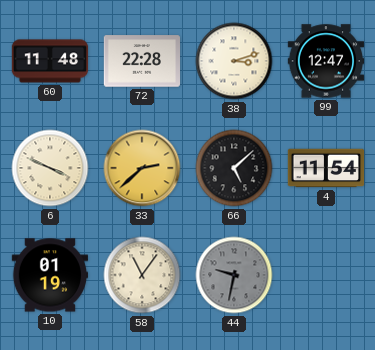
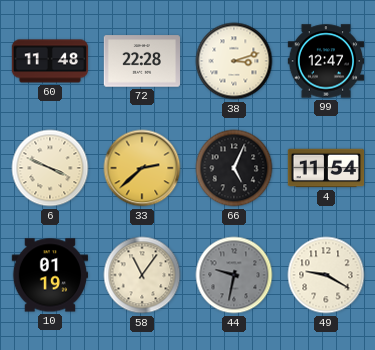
66: 5:08 -> 5:04 (234, 168)
49: none -> 9:20 (326, 275)
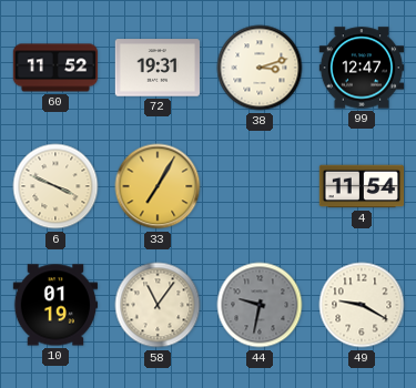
60: 11:48 -> 11:52 (55, 68)
72: 22:28 -> 19:31 (158, 68)
33: 2:38 -> 7:05 (158, 186)
66: 5:04 -> none (234, 168)
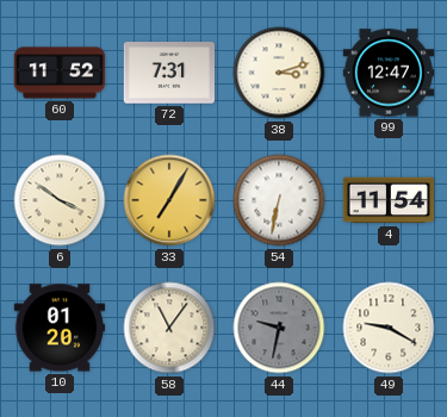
72: 19:31 -> 7:31 (169, 73)
6: 3:49 -> 3:51 (60, 200)
54: none -> 6:32 (279, 200)
10: 01:19 -> 01:20 (60, 328)
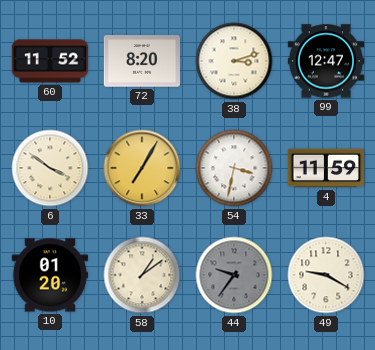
72: 7:31 -> 8:20 (142, 61)
54: 6:32 -> 3:32 (234, 168)
4: 11:54 -> 11:59 (326, 168)
58: 11:06 -> 1:09 (142, 275)
44: 9:32 -> 9:36 (234, 275)
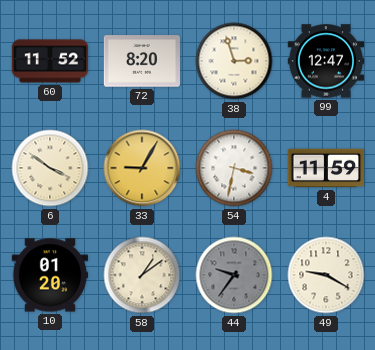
38: 3:12 -> 2:57 (234, 61)
33: 7:05 -> 9:05 (142, 168)
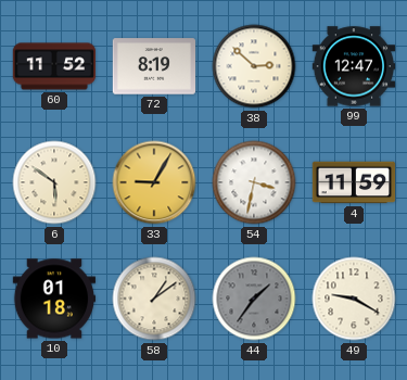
72: 8:20 -> 8:19 (154, 66)
38: 2:57 -> 2:52 (254, 66)
6: 3:51 -> 5:51 (54, 182)
10: 01:20 -> 01:18 (54, 299)
44: 9:36 -> 1:36 (254, 299)
